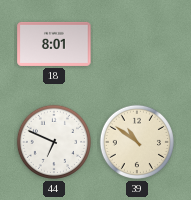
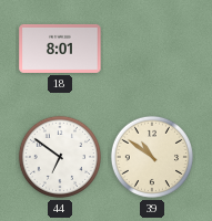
44: 6:49 -> 6:51 (60, 157)
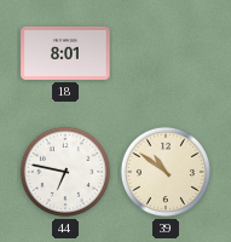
44: 6:51 -> 6:47 (65, 172)
